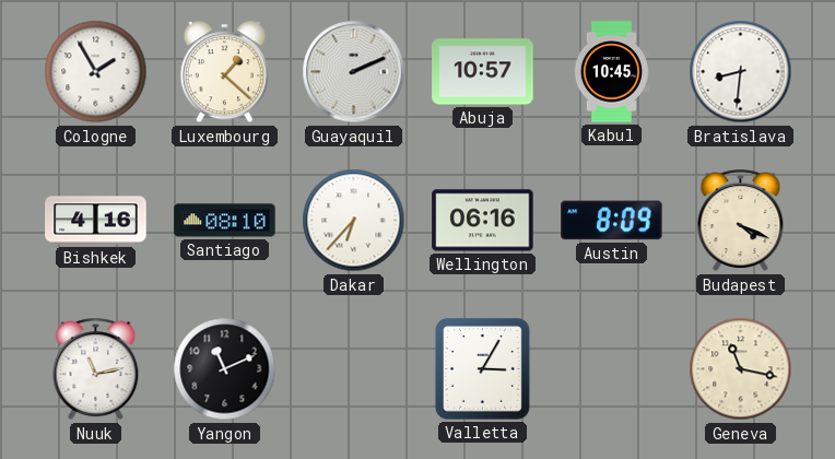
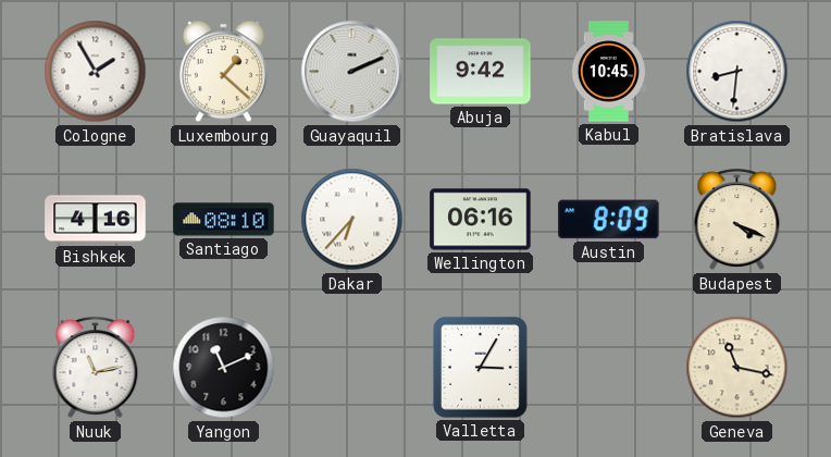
Abuja: 10:57 -> 9:42 (481, 72)
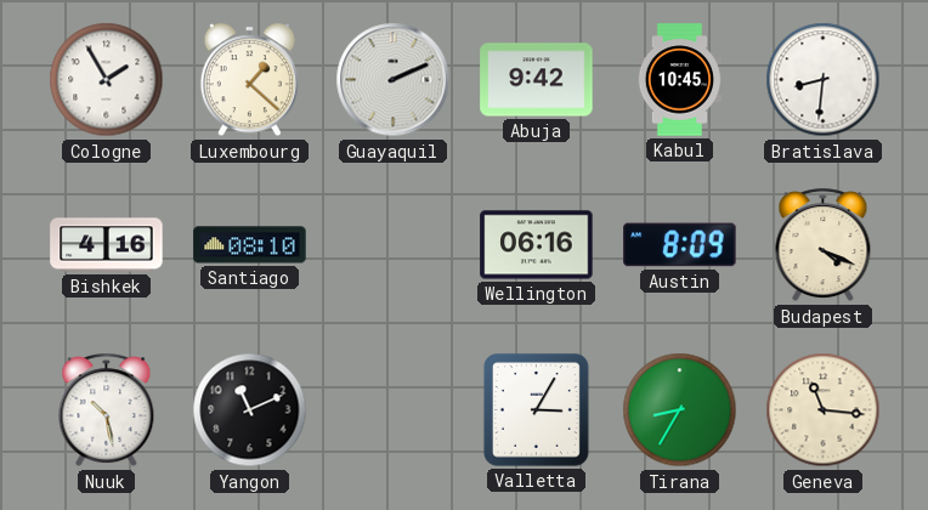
Dakar: 6:37 -> none (352, 220)
Nuuk: 11:13 -> 10:28 (107, 410)
Tirana: none -> 8:35 (680, 410)
Geneva: 11:17 -> 11:16 (824, 410)
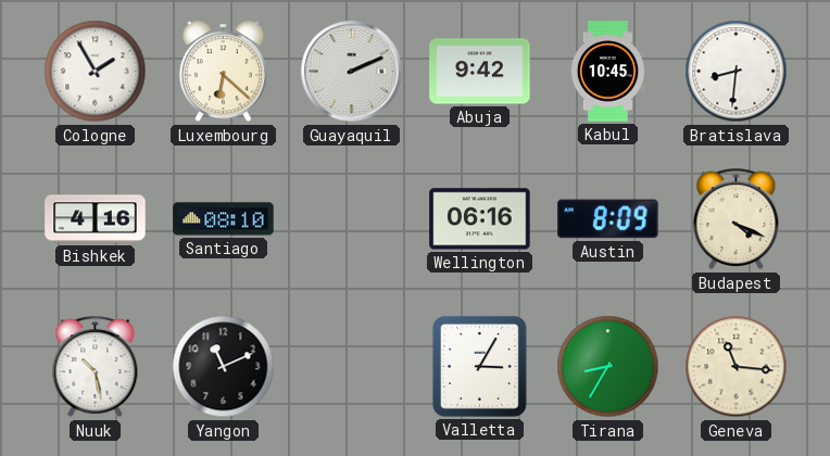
Luxembourg: 1:22 -> 6:22 (223, 72)
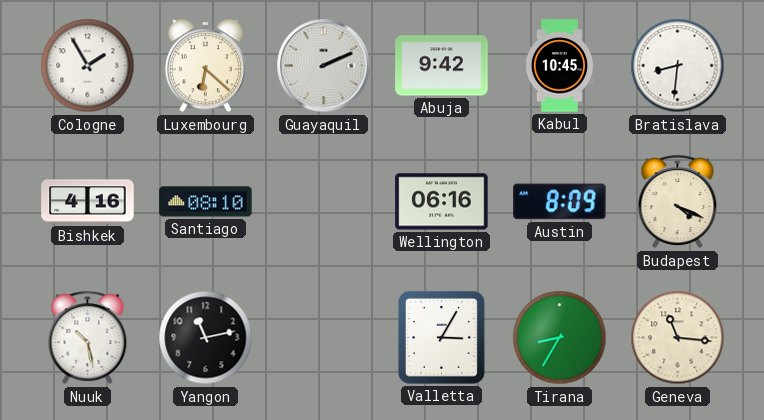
Yangon: 11:11 -> 11:13 (206, 338)
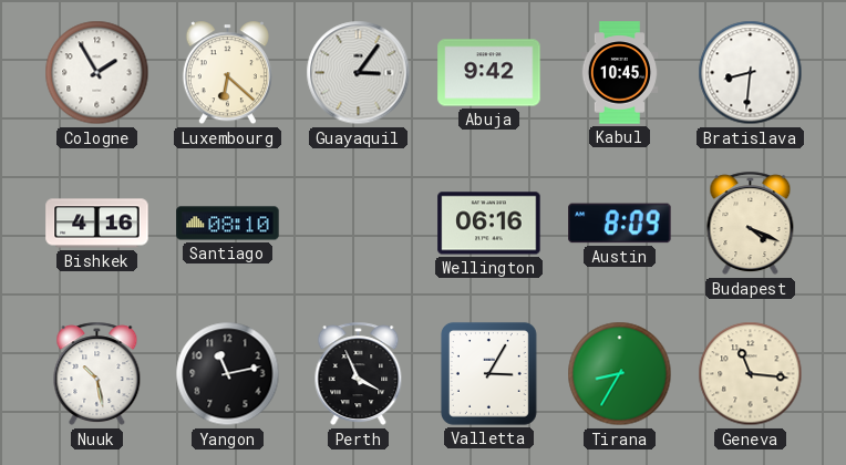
Guayaquil: 2:11 -> 3:06 (359, 73)
Perth: none -> 3:56 (359, 374)
